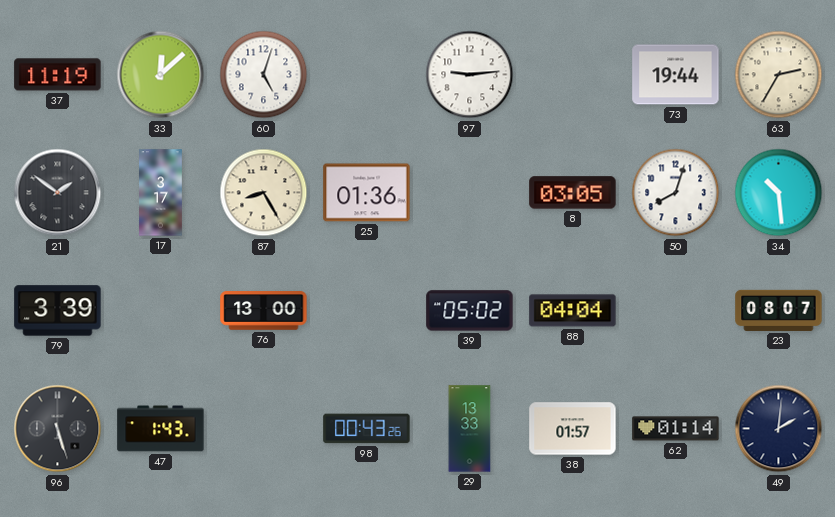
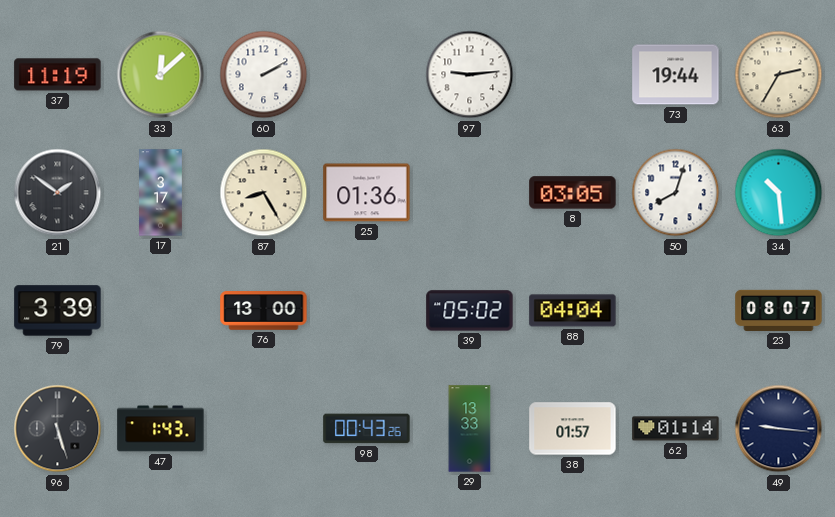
60: 5:03 -> 2:10 (264, 75)
49: 2:01 -> 9:16 (779, 429)
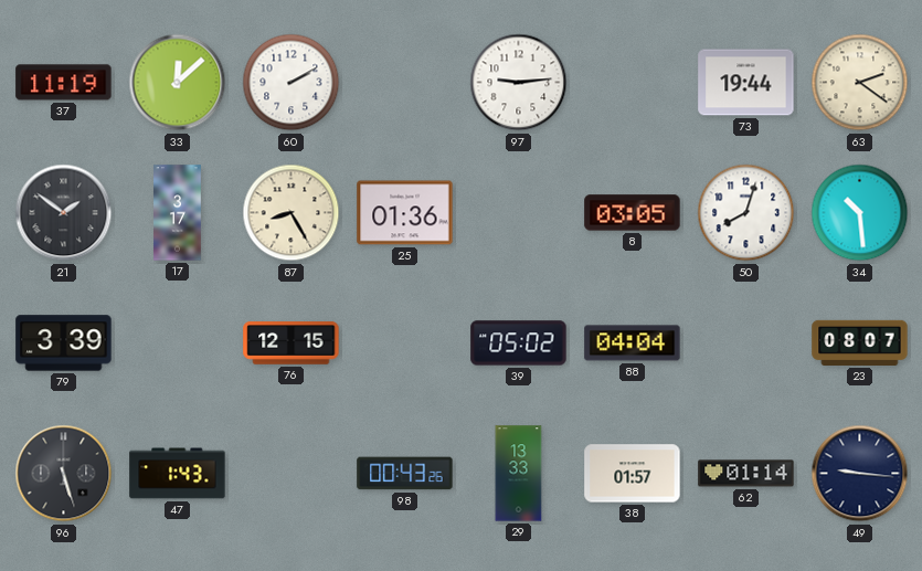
63: 2:35 -> 2:21 (860, 83)
76: 13:00 -> 12:15 (292, 343)
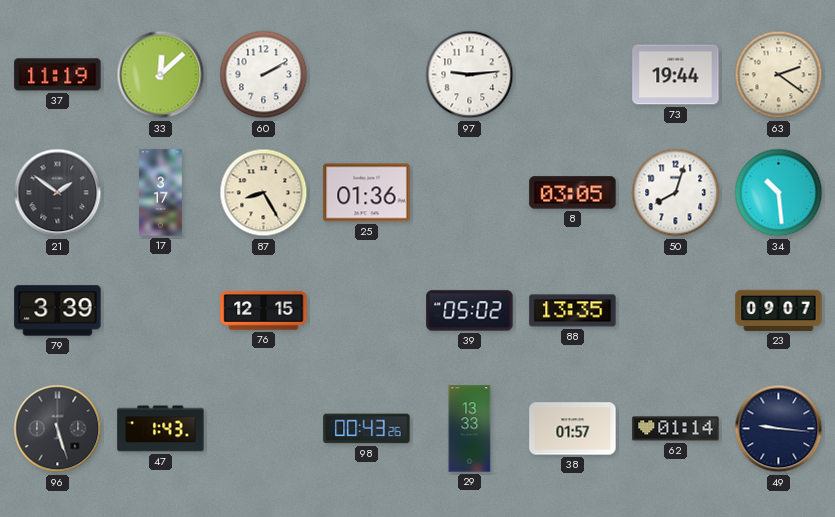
88: 04:04 -> 13:35 (573, 311)
23: 08:07 -> 09:07 (779, 310)
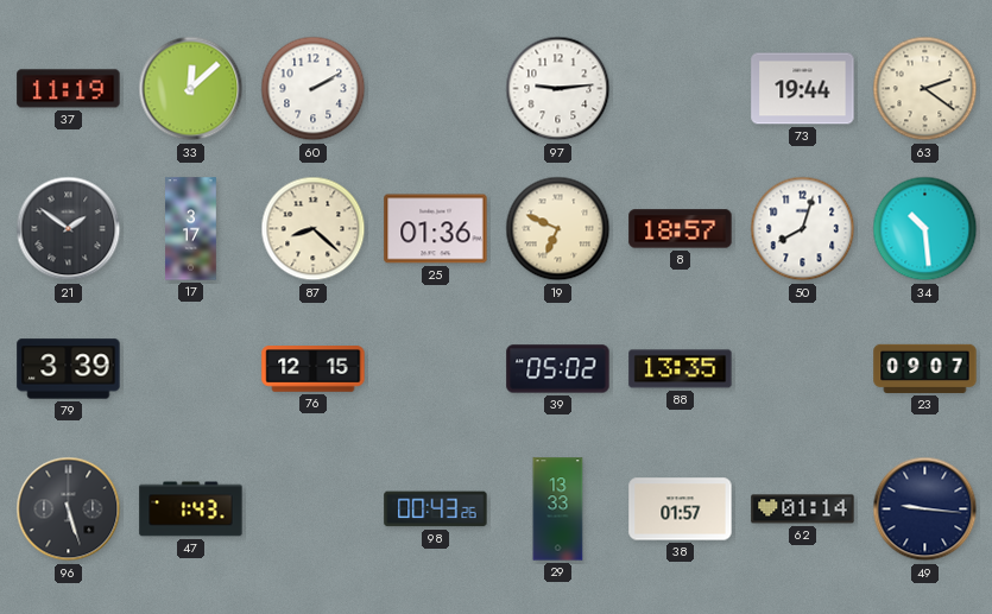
87: 8:25 -> 8:22 (314, 229)
19: none -> 6:49 (558, 229)
8: 03:05 -> 18:57 (681, 229)
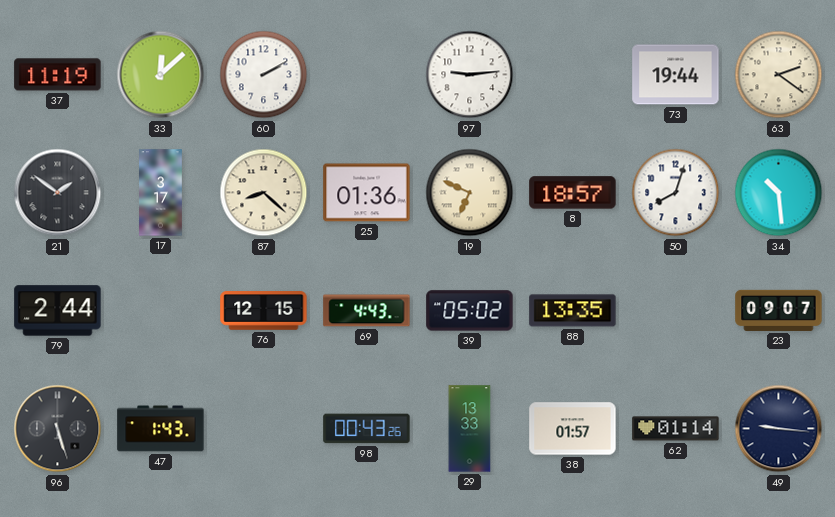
79: 3:39 -> 2:44 (58, 311)
69: none -> 4:43 (367, 311)
